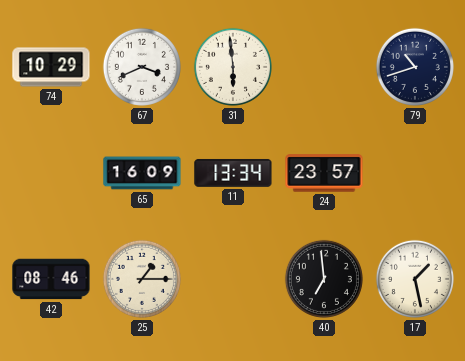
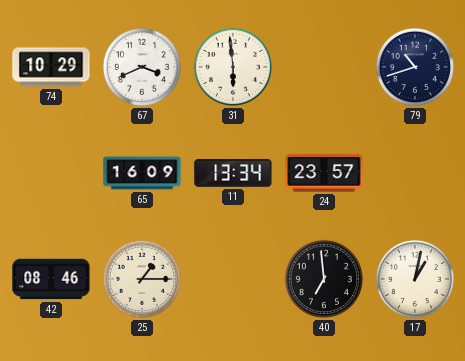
17: 1:28 -> 1:02 (415, 279)
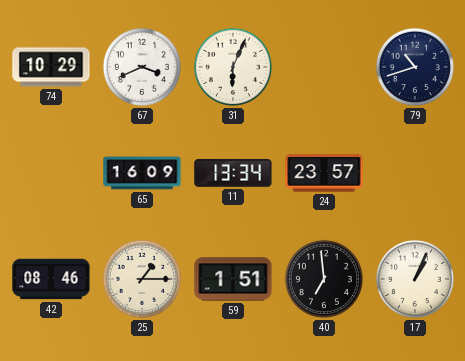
31: 5:59 -> 6:04 (233, 67)
59: none -> 1:51 (233, 279)
17: 1:02 -> 1:04 (415, 279)
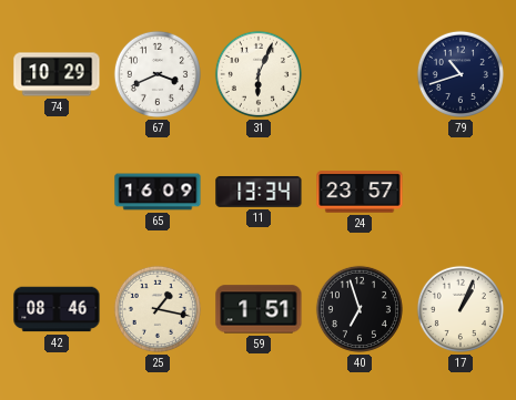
25: 1:15 -> 1:17 (158, 309)
40: 6:59 -> 6:57 (360, 309)
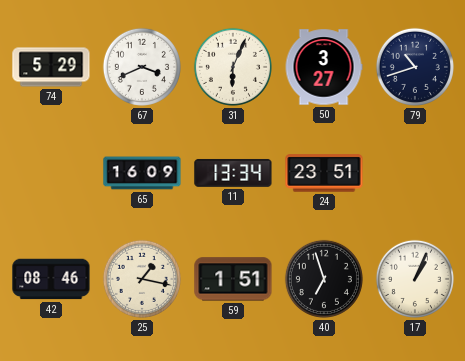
74: 10:29 -> 5:29 (51, 67)
50: none -> 3:27 (324, 67)
24: 23:57 -> 23:51 (324, 173)
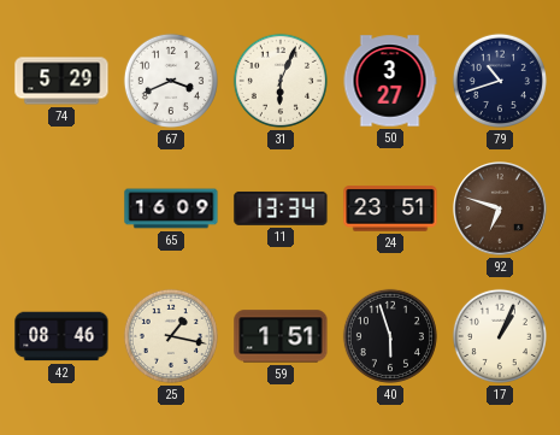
92: none -> 6:48 (501, 210)
40: 6:57 -> 5:57 (390, 336)
